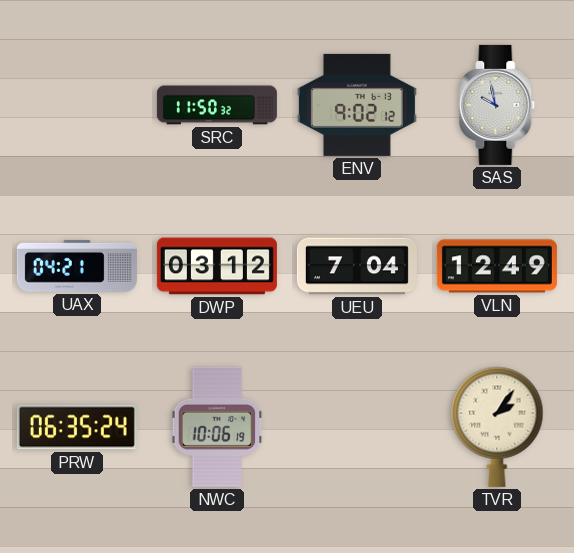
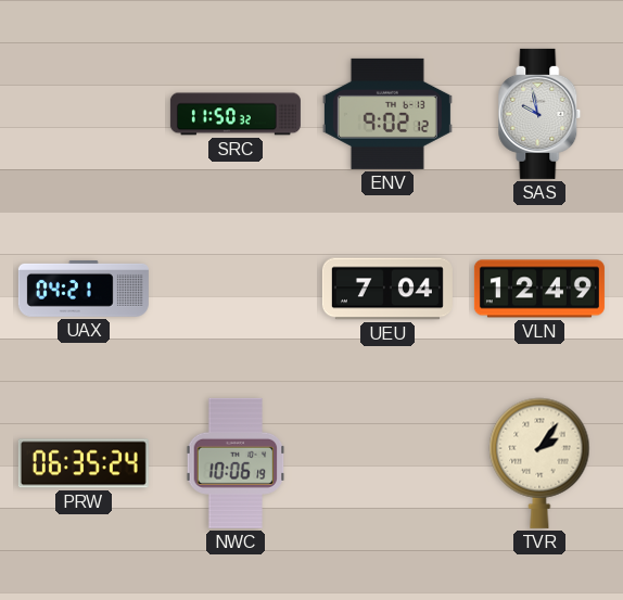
DWP: 03:12 -> none (217, 266)
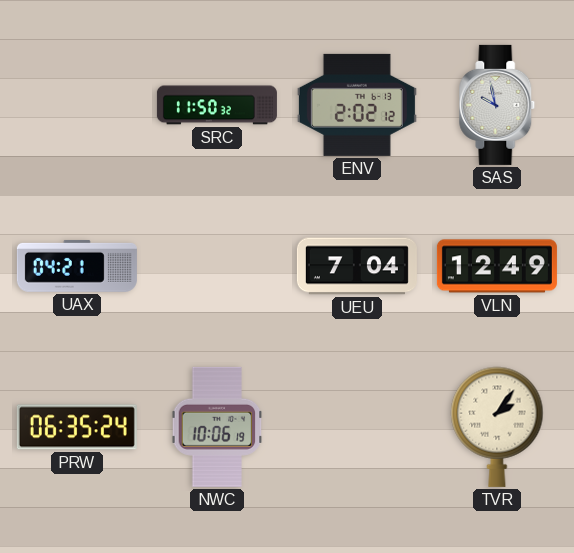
ENV: 9:02 -> 2:02 (357, 105)
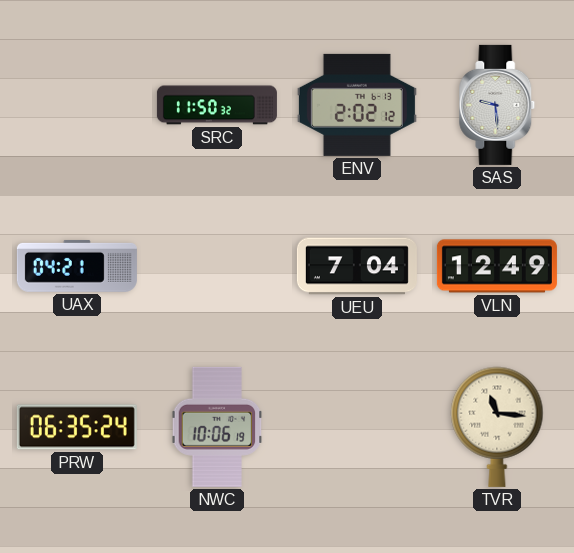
SAS: 9:58 -> 9:29 (497, 105)
TVR: 2:06 -> 11:16 (497, 427)
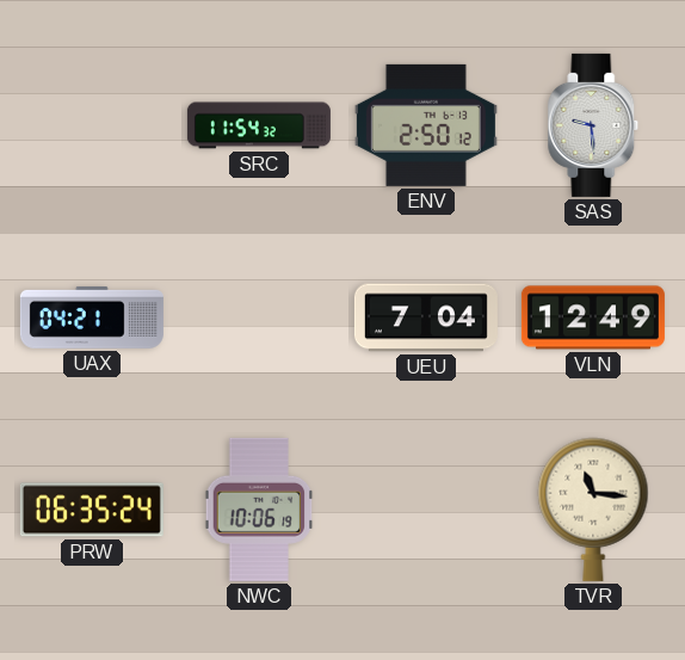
SRC: 11:50 -> 11:54 (259, 125)
ENV: 2:02 -> 2:50 (426, 125)
